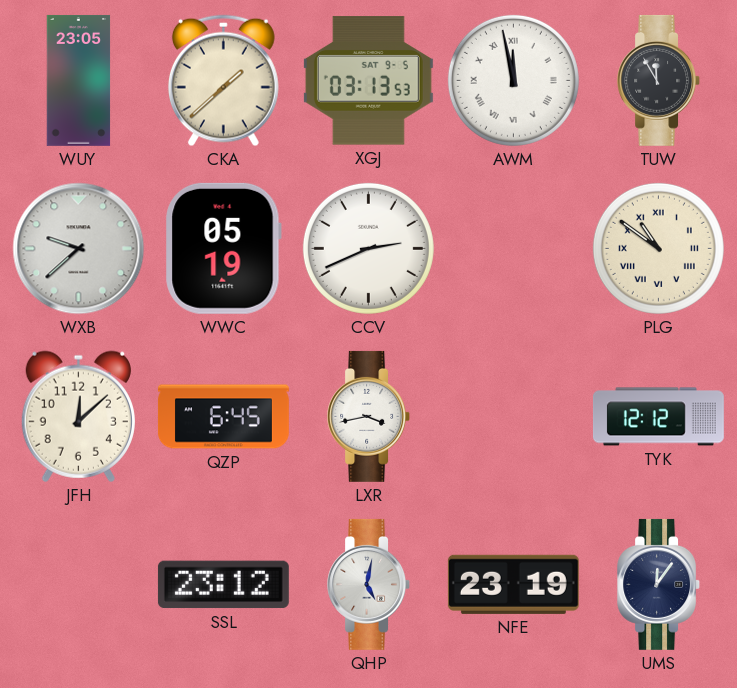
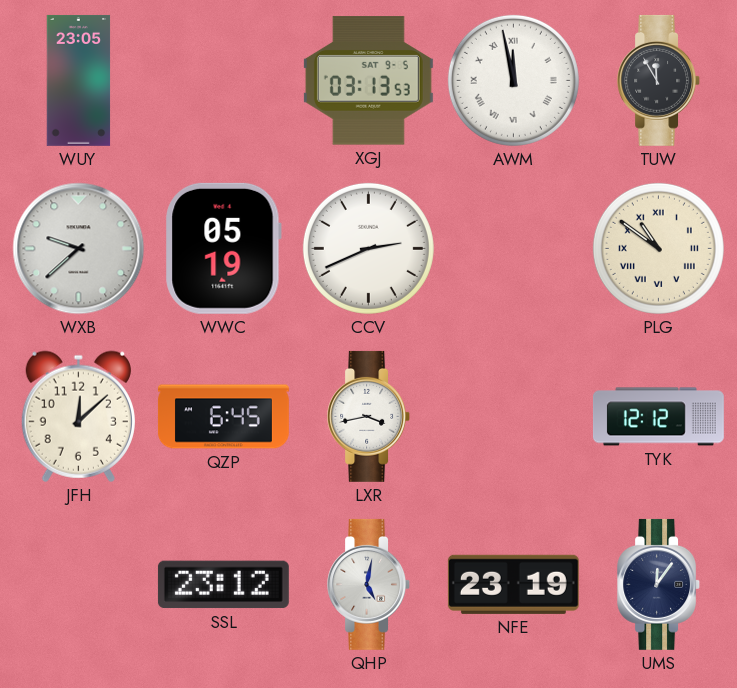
CKA: 1:38 -> none (223, 81)
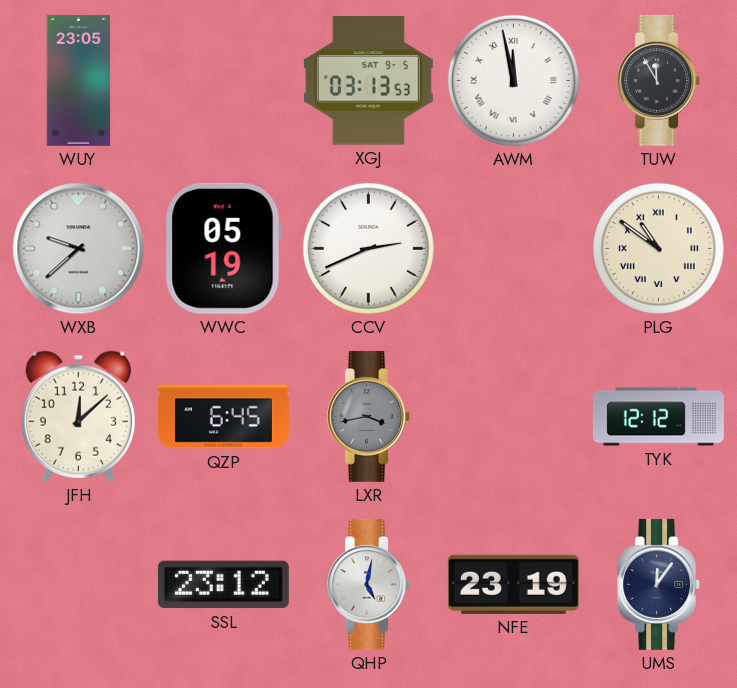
LXR dial: white -> grey (369, 416)
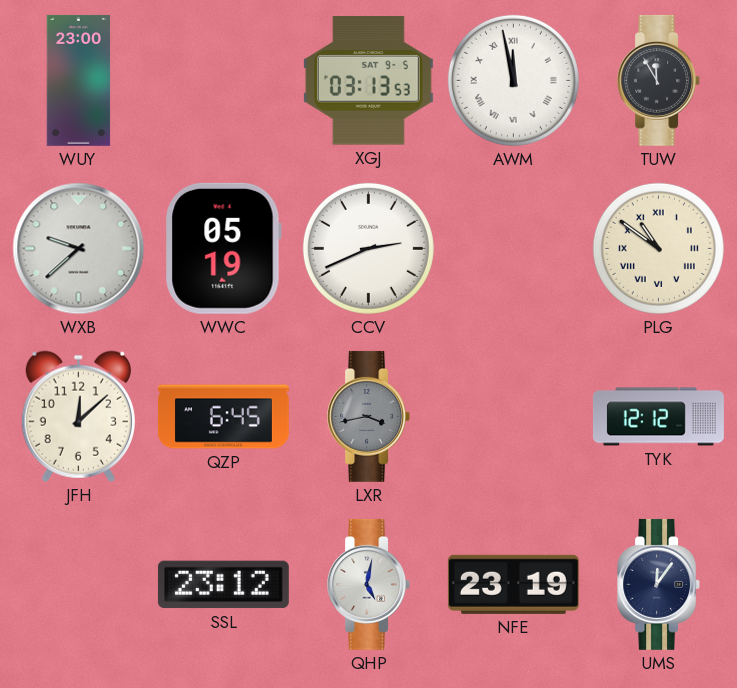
WUY: 23:05 -> 23:00 (79, 80)
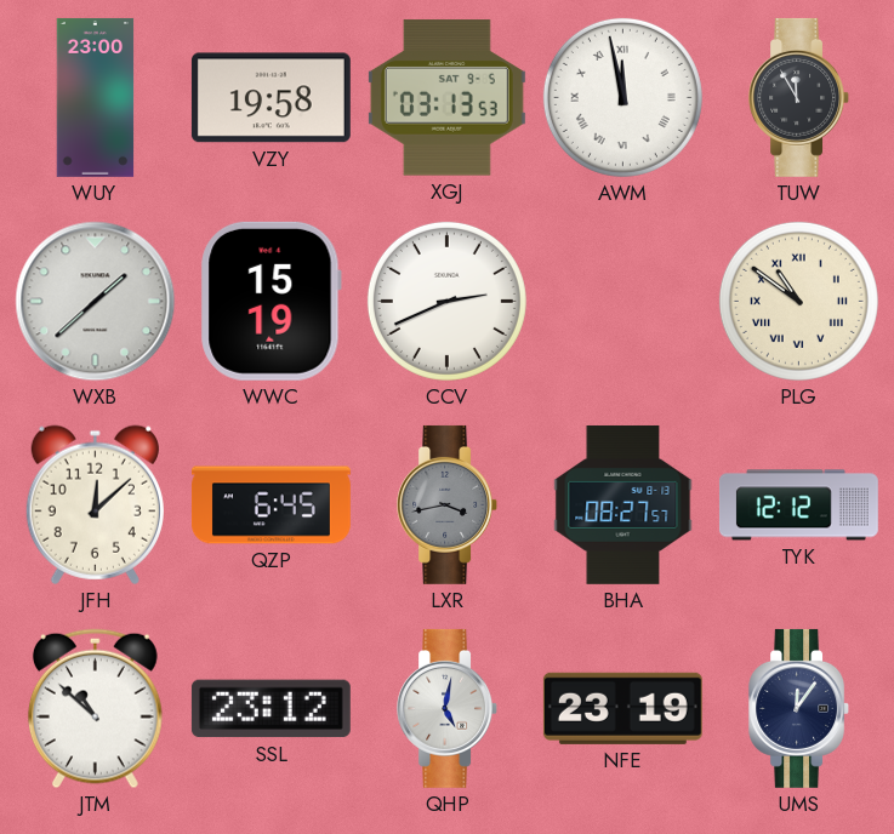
VZY: none -> 19:58 (271, 98)
WXB: 9:38 -> 1:38 (96, 302)
WWC: 05:19 -> 15:19 (271, 301)
BHA: none -> 08:27 (623, 504)
JTM: none -> 10:52 (95, 709)
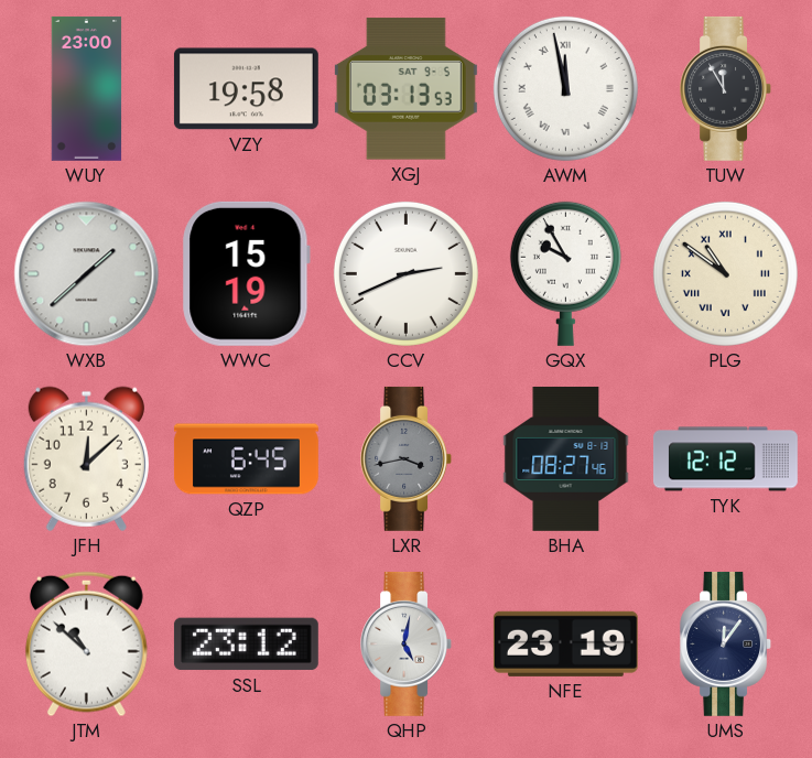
GQX: none -> 9:55 (565, 273)
BHA: 08:27:57 -> 08:27:46 (566, 458)
